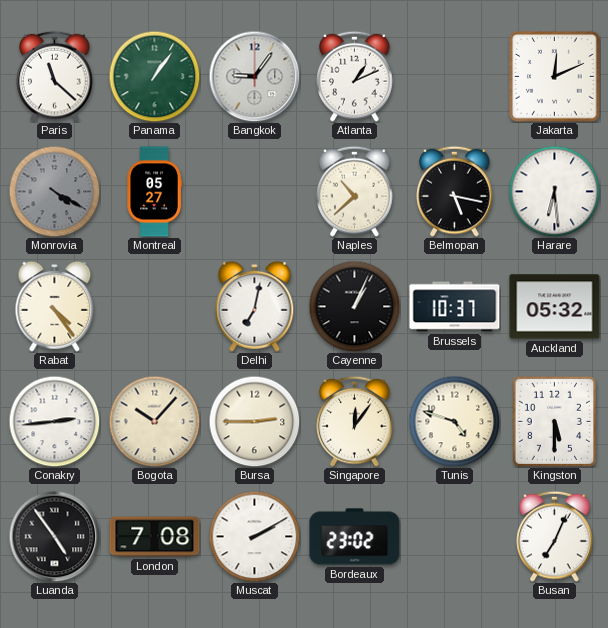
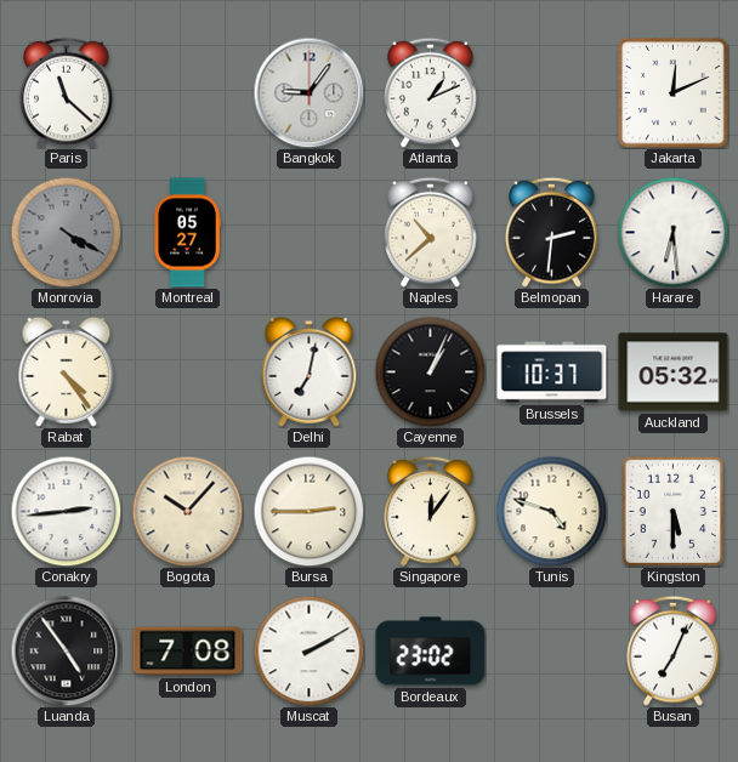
Panama: 1:06 -> none (154, 76)
Belmopan: 5:17 -> 2:31 (552, 232)
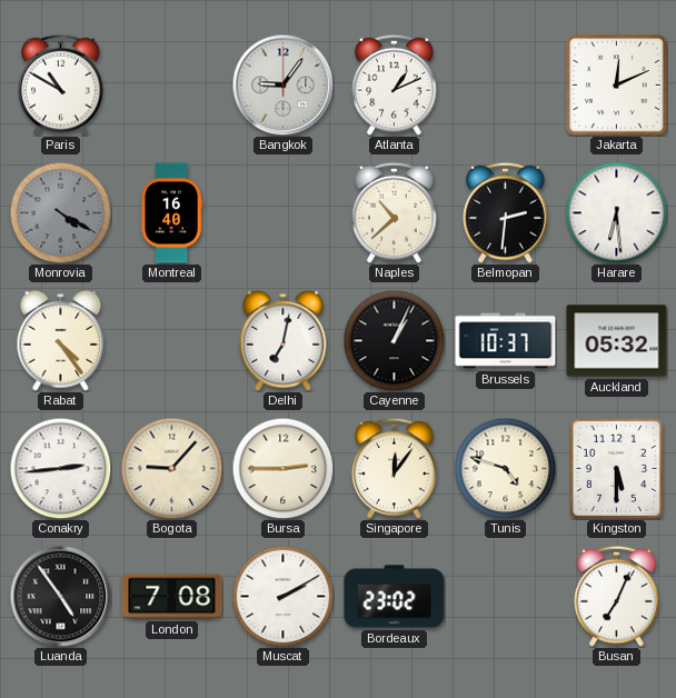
Paris: 11:22 -> 10:50 (61, 84)
Montreal: 05:27 -> 16:40 (171, 213)
Bogota: 10:07 -> 9:07 (171, 468)
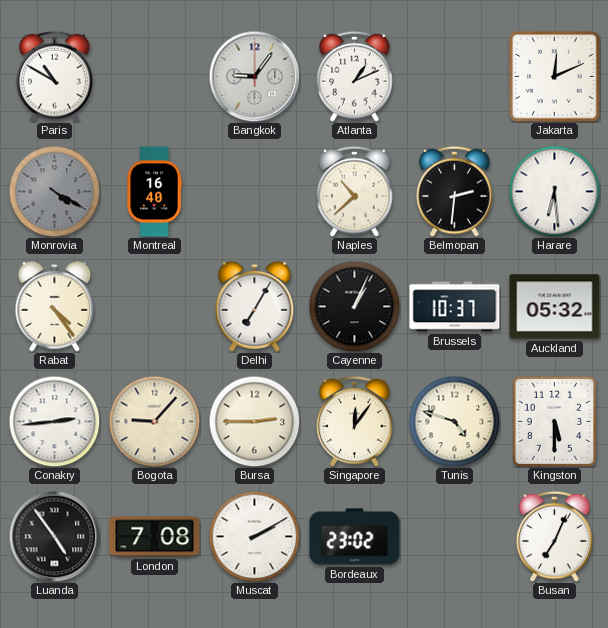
Delhi: 7:02 -> 7:05 (255, 306)
